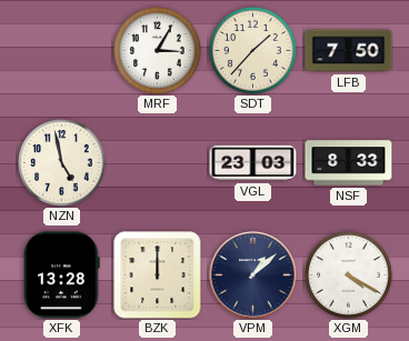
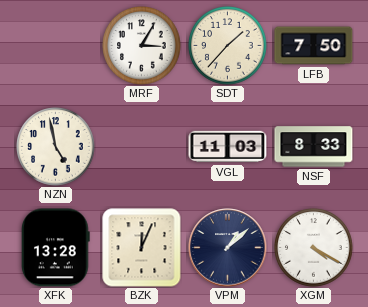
VGL: 23:03 -> 11:03 (228, 147)
BZK: 12:00 -> 12:04 (142, 248)
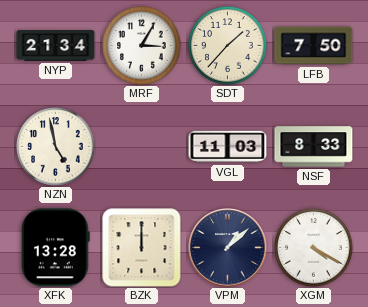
NYP: none -> 21:34 (56, 46)
BZK: 12:04 -> 12:00 (142, 248)
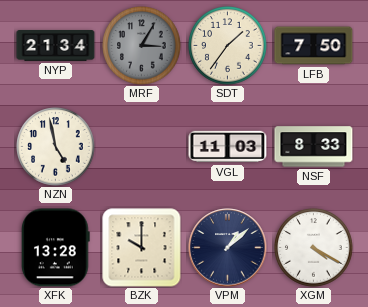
MRF dial: white -> grey (142, 46)
SDT: 1:37 -> 1:36 (228, 46)
BZK: 12:00 -> 10:00 (142, 248)
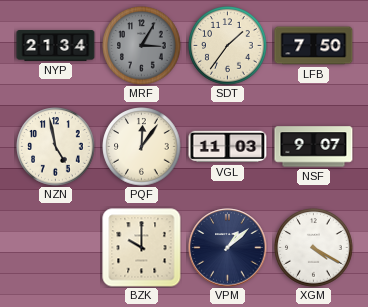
PQF: none -> 12:06 (142, 147)
NSF: 8:33 -> 9:07 (314, 147)
XFK: 13:28 -> none (56, 248)
